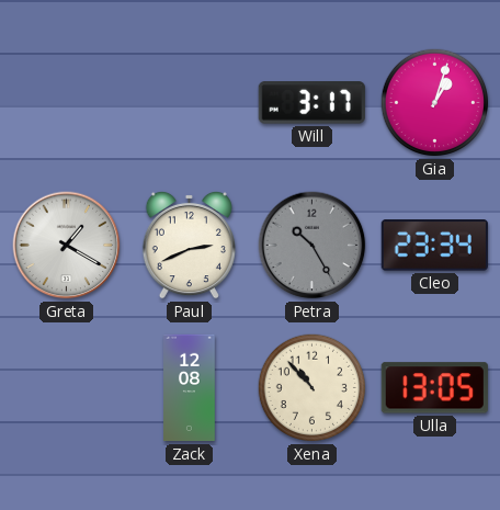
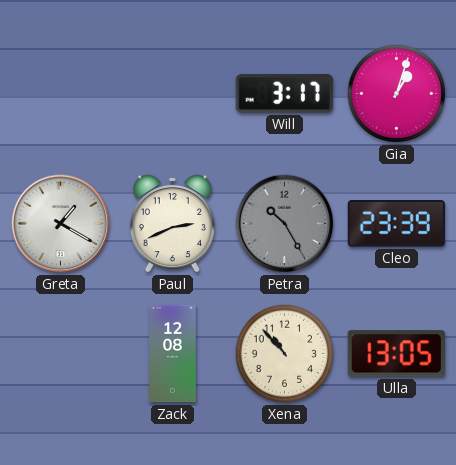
Cleo: 23:34 -> 23:39 (396, 224)
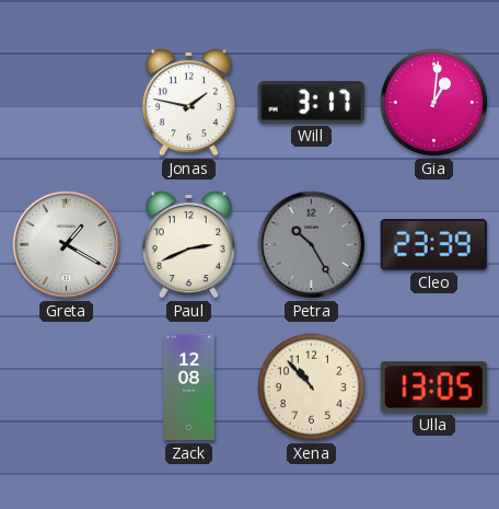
Jonas: none -> 1:47 (188, 102)
Gia: 1:03 -> 1:01 (434, 103)
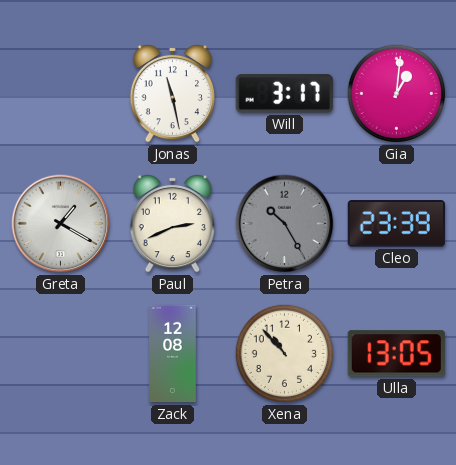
Jonas: 1:47 -> 11:28 (172, 93)
